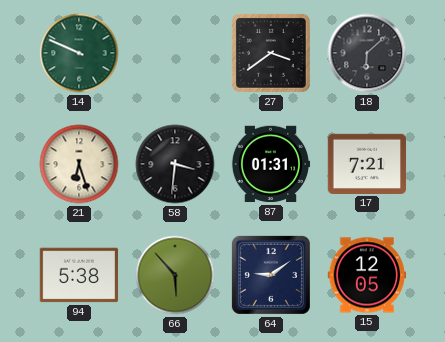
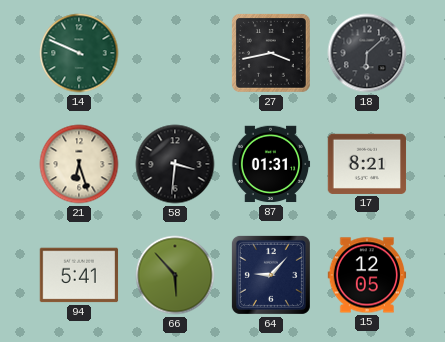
27: 3:39 -> 3:43 (271, 53)
17: 7:21 -> 8:21 (367, 164)
94: 5:38 -> 5:41 (79, 275)
64: 9:09 -> 9:07 (271, 275)
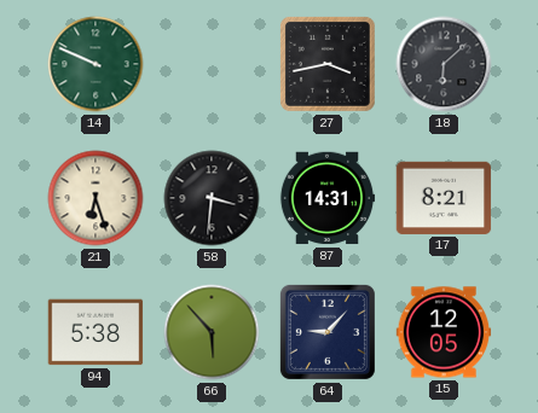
87: 01:31 -> 14:31 (328, 198)
94: 5:41 -> 5:38 (96, 332)
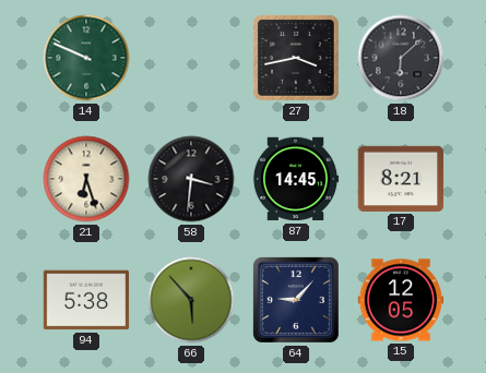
87: 14:31 -> 14:45 (296, 179)
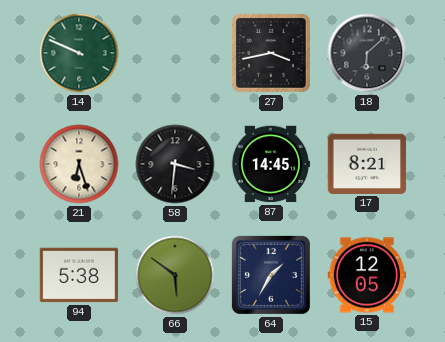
66: 5:53 -> 5:51 (175, 275)
64: 9:07 -> 1:35 (271, 275)
